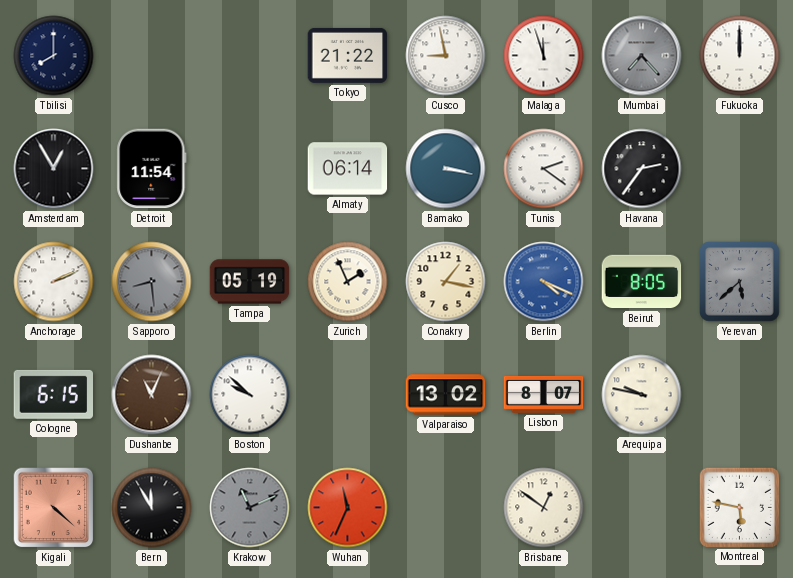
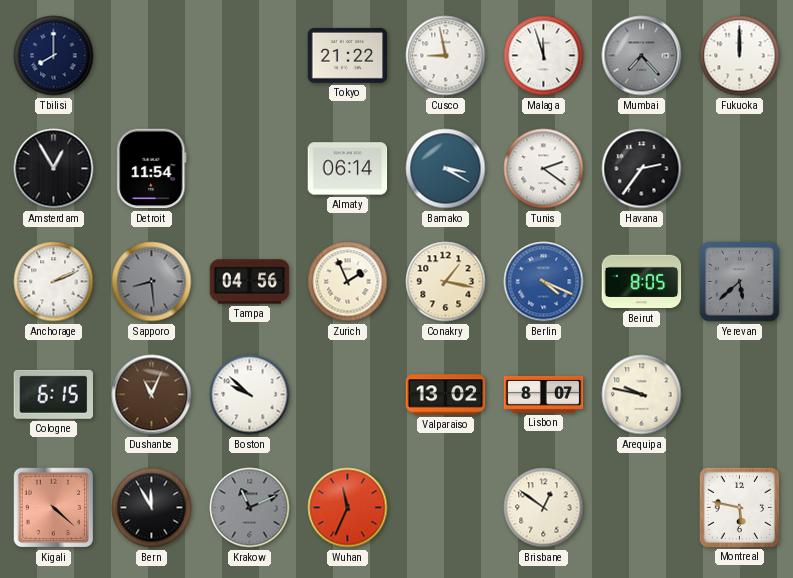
Bamako: 3:17 -> 3:20 (446, 169)
Tampa: 05:19 -> 04:56 (250, 282)
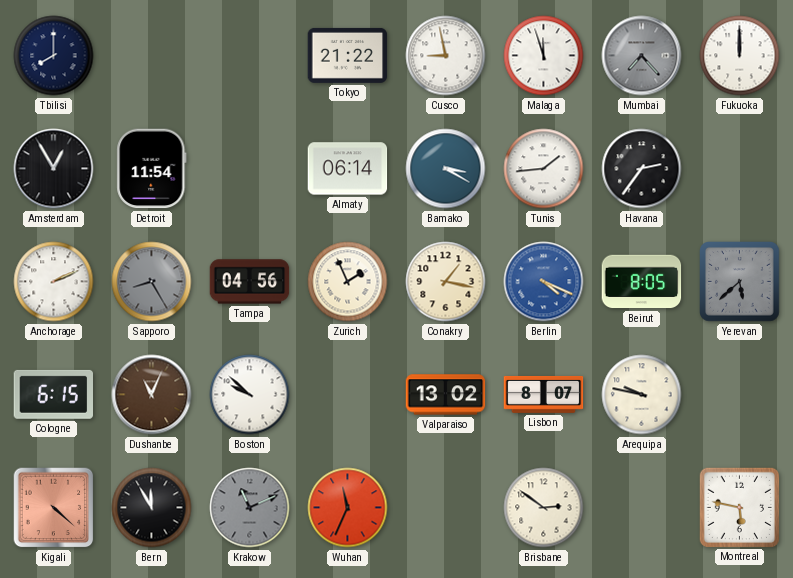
Tunis: 2:21 -> 1:44 (544, 169)
Sapporo: 8:29 -> 8:25 (152, 282)
Brisbane: 12:51 -> 2:51 (544, 508)
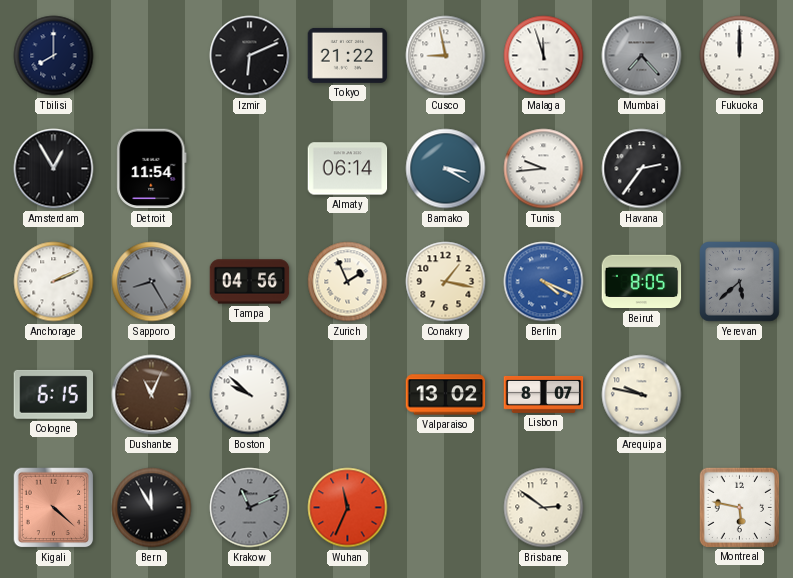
Izmir: none -> 6:11 (250, 56)
Tunis: 1:44 -> 9:44 (544, 169)
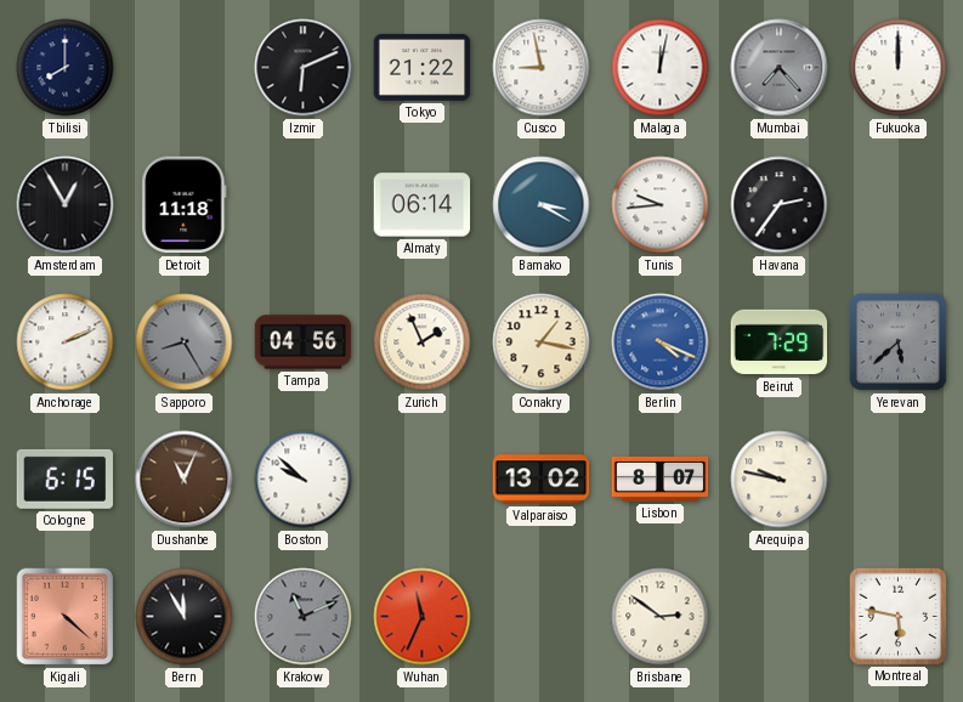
Malaga: 11:57 -> 12:02 (661, 68)
Detroit: 11:54 -> 11:18 (185, 205)
Beirut: 8:05 -> 7:29 (780, 342)
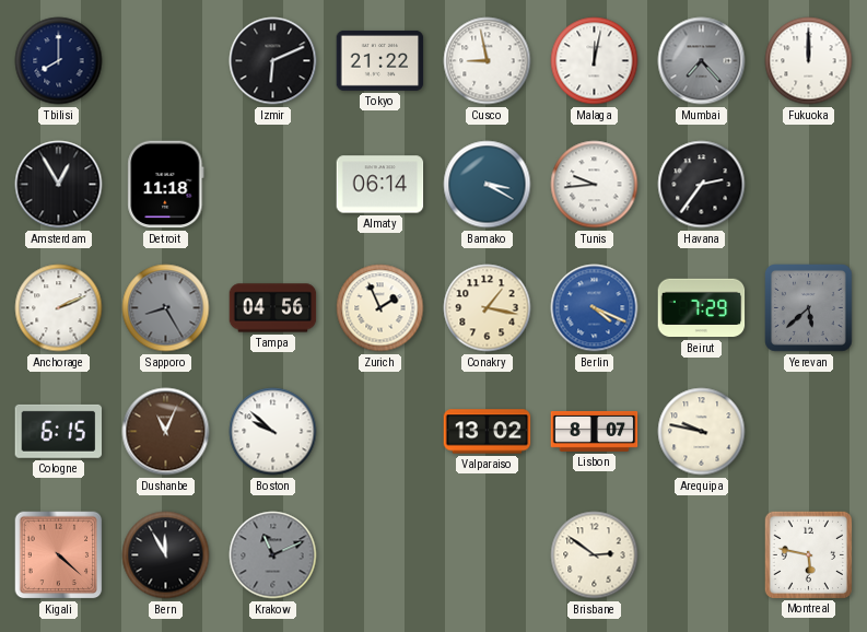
Wuhan: 11:34 -> none (423, 617)
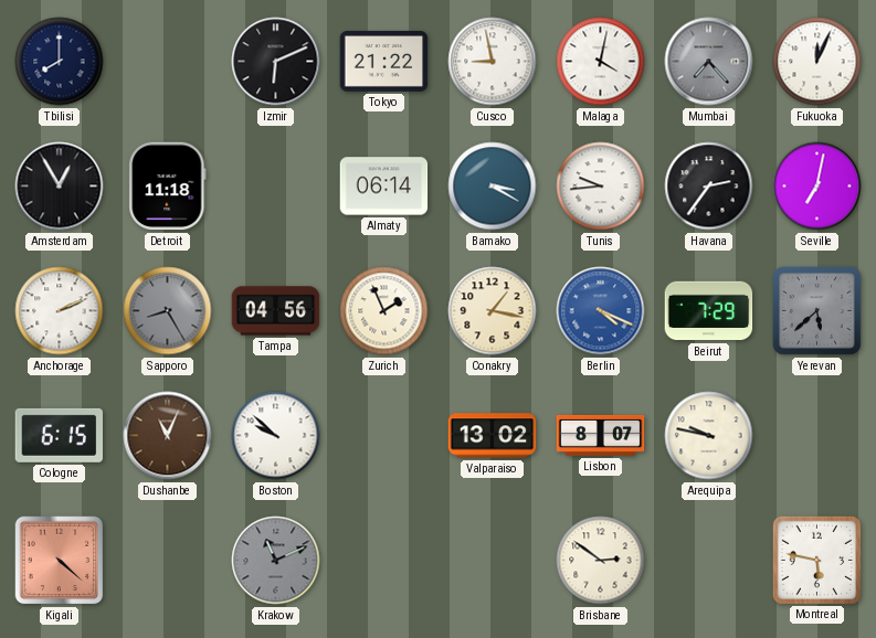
Malaga: 12:02 -> 4:02 (601, 62)
Fukuoka: 12:00 -> 12:04 (817, 62)
Seville: none -> 7:02 (817, 187)
Bern: 11:55 -> none (166, 555)
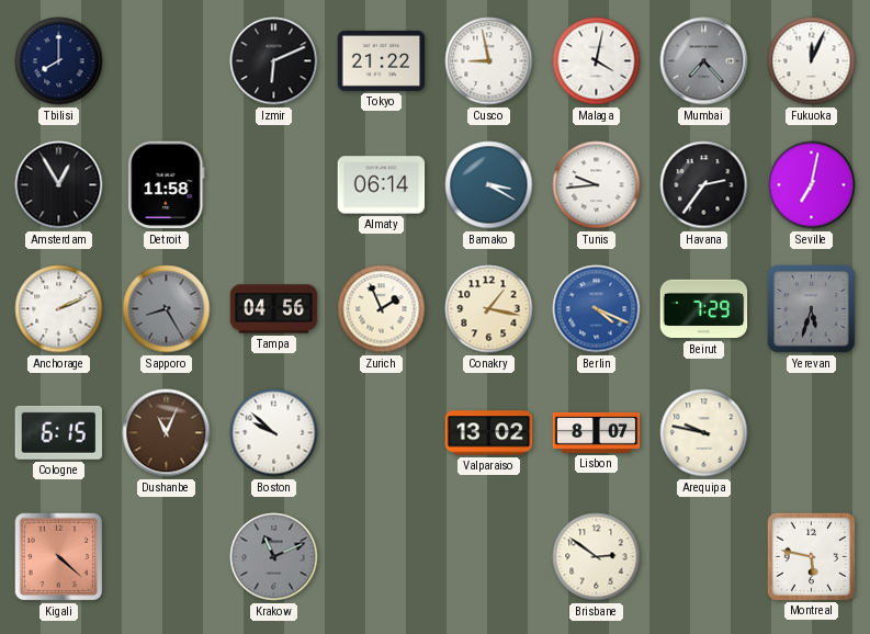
Detroit: 11:18 -> 11:58 (167, 185)
Yerevan: 5:38 -> 5:33 (812, 309)
